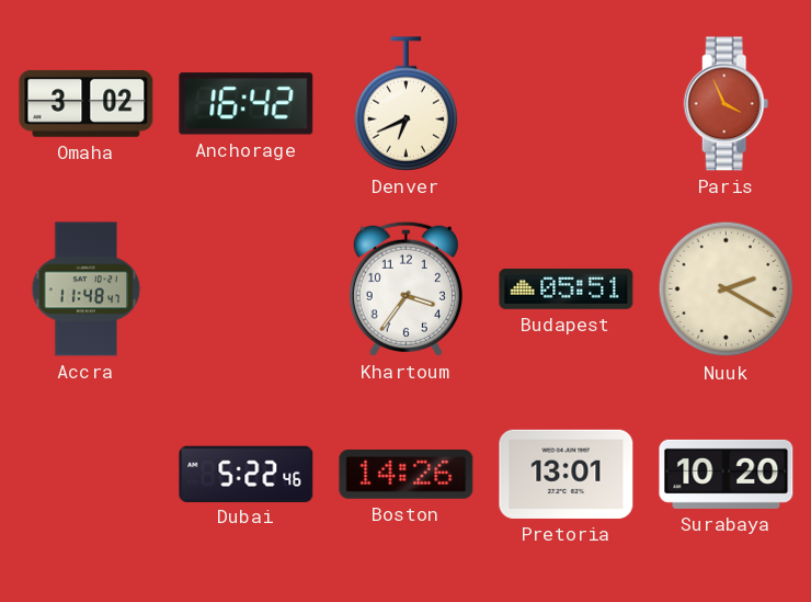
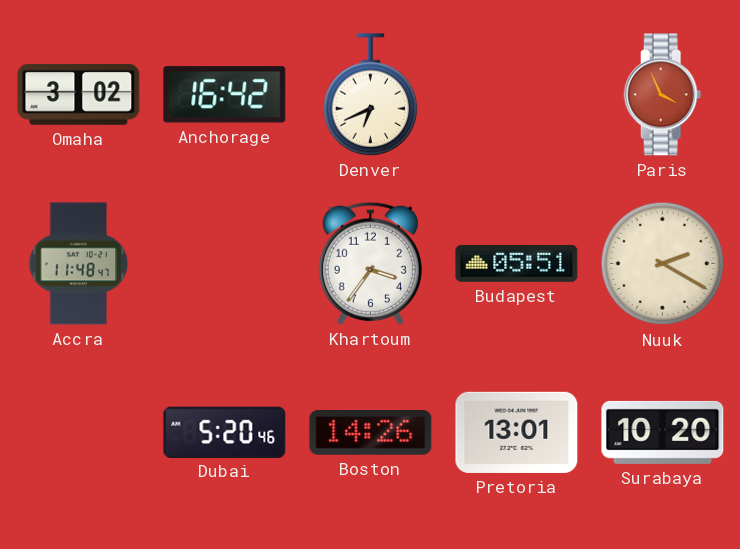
Dubai: 5:22 -> 5:20 (225, 432)
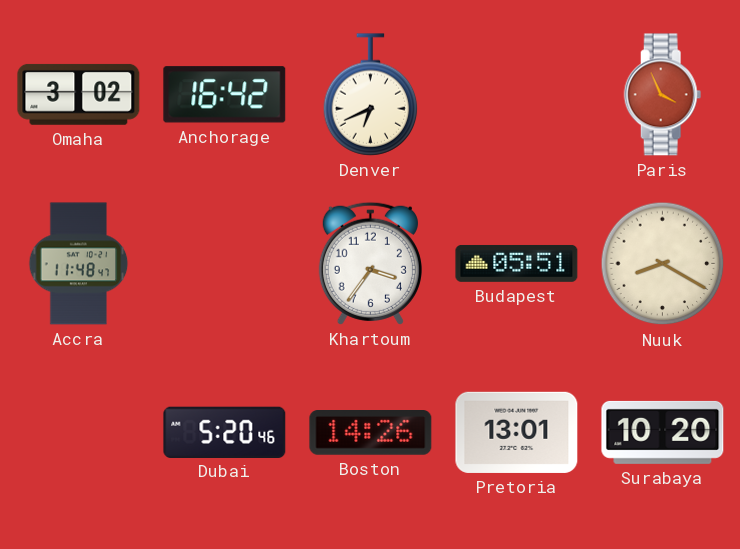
Nuuk: 2:20 -> 8:20 (663, 264)
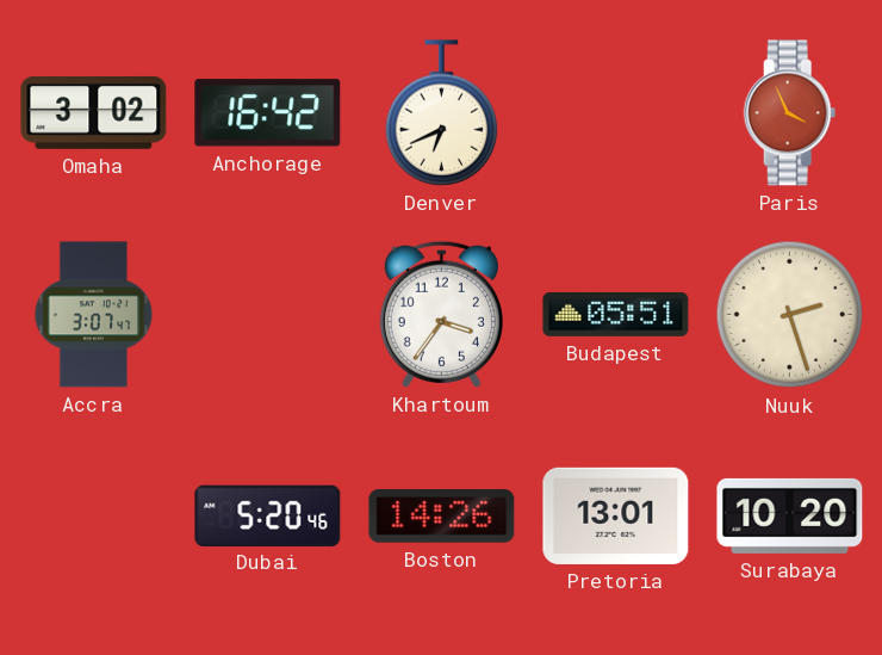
Accra: 11:48 -> 3:07 (94, 315)
Nuuk: 8:20 -> 2:27 (790, 315)
